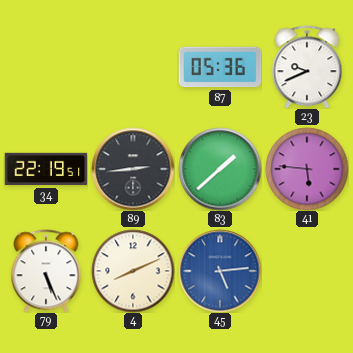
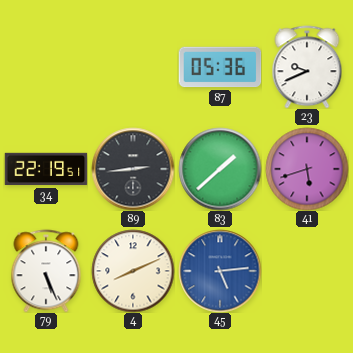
41: 5:46 -> 5:42 (307, 169)
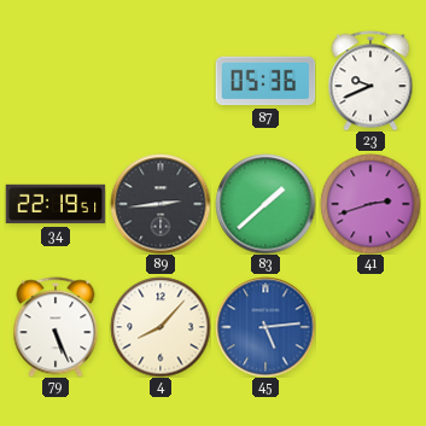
41: 5:42 -> 2:42 (370, 204)
4: 8:11 -> 8:07 (161, 327)
